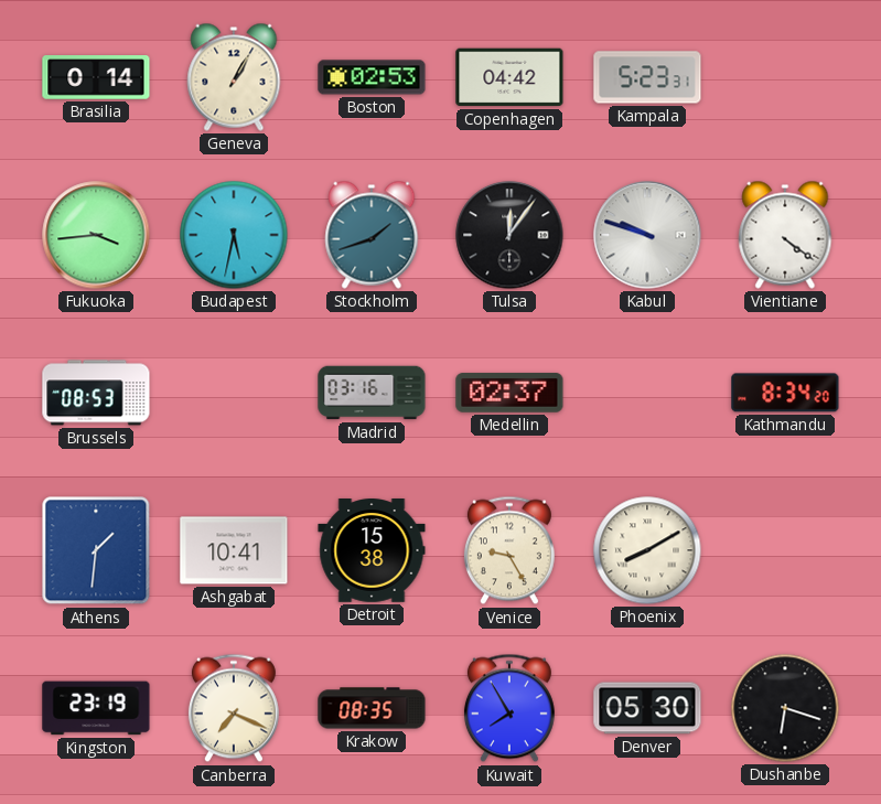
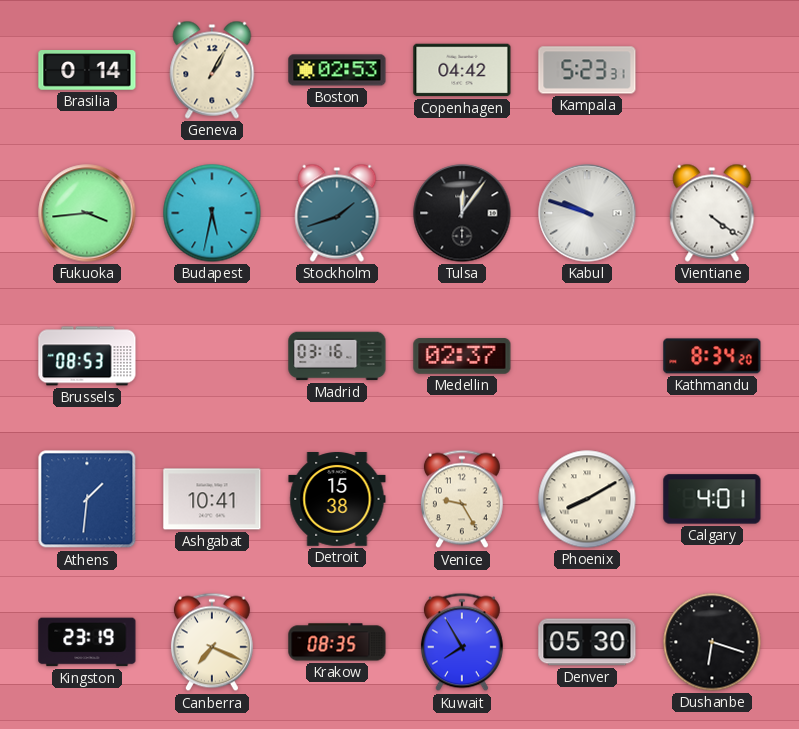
Calgary: none -> 4:01 (712, 499)
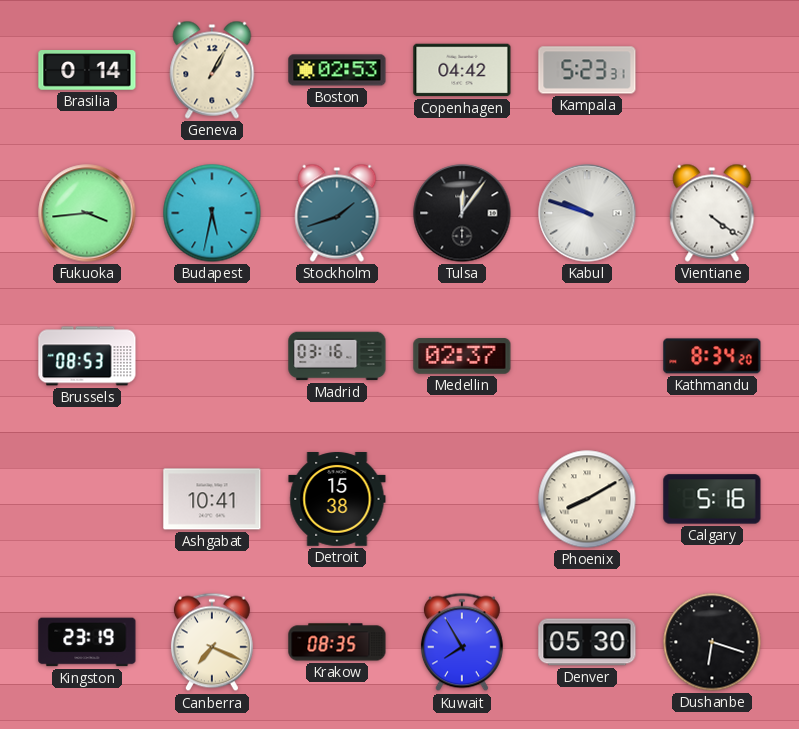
Athens: 1:31 -> none (87, 499)
Venice: 9:25 -> none (462, 499)
Calgary: 4:01 -> 5:16 (712, 499)
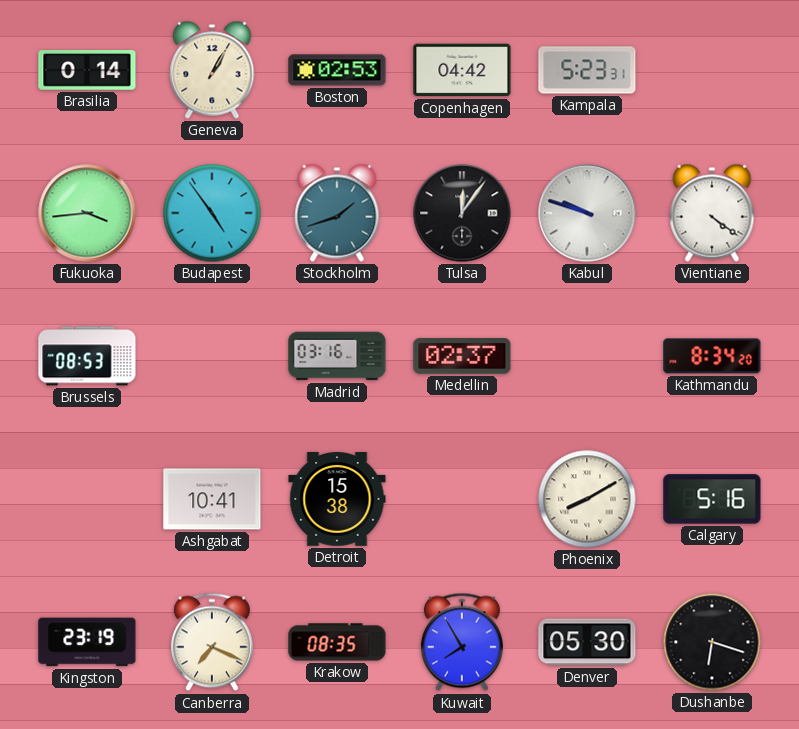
Budapest: 5:32 -> 4:54 (212, 213)
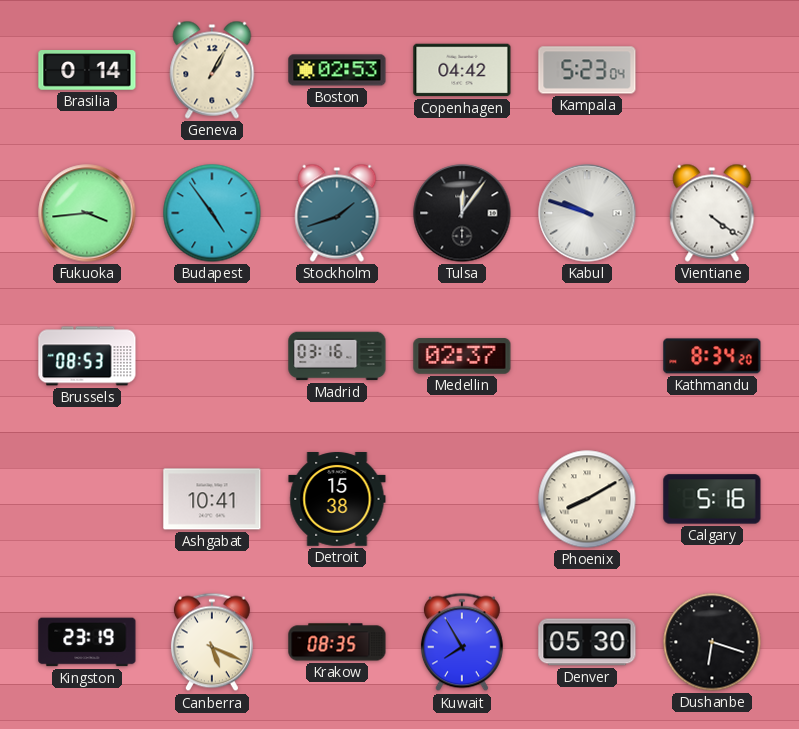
Kampala: 5:23:31 -> 5:23:04 (587, 70)
Canberra: 7:19 -> 5:19 (212, 642)
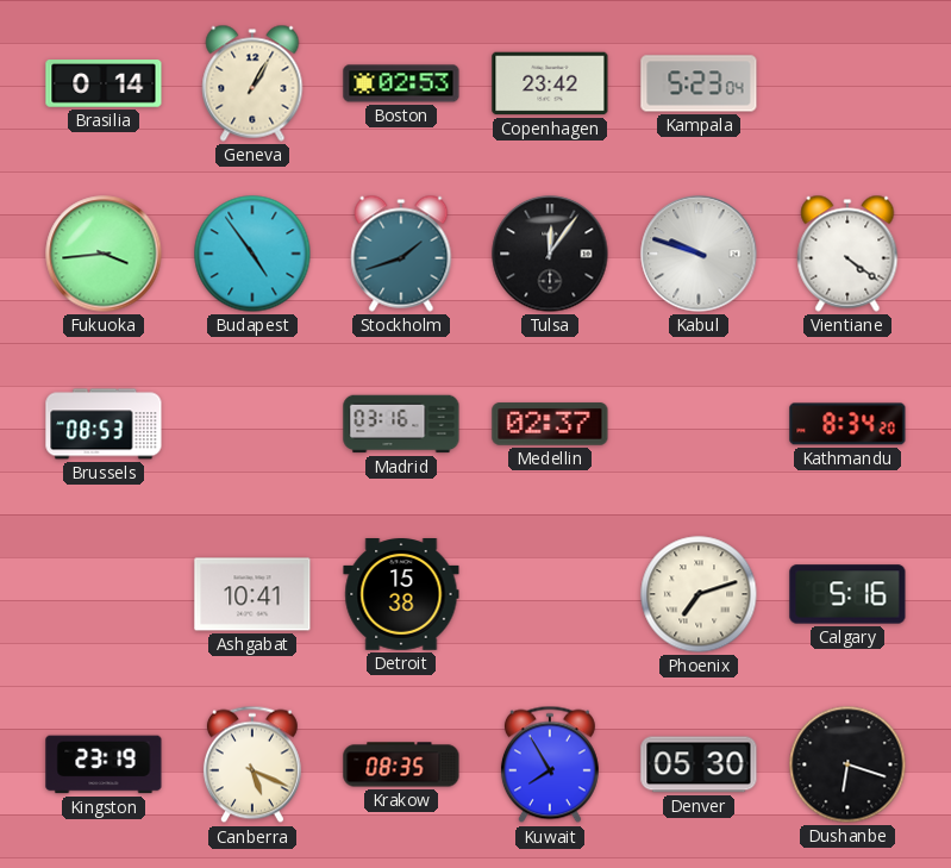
Copenhagen: 04:42 -> 23:42 (550, 83)
Phoenix: 8:10 -> 7:12 (699, 594)
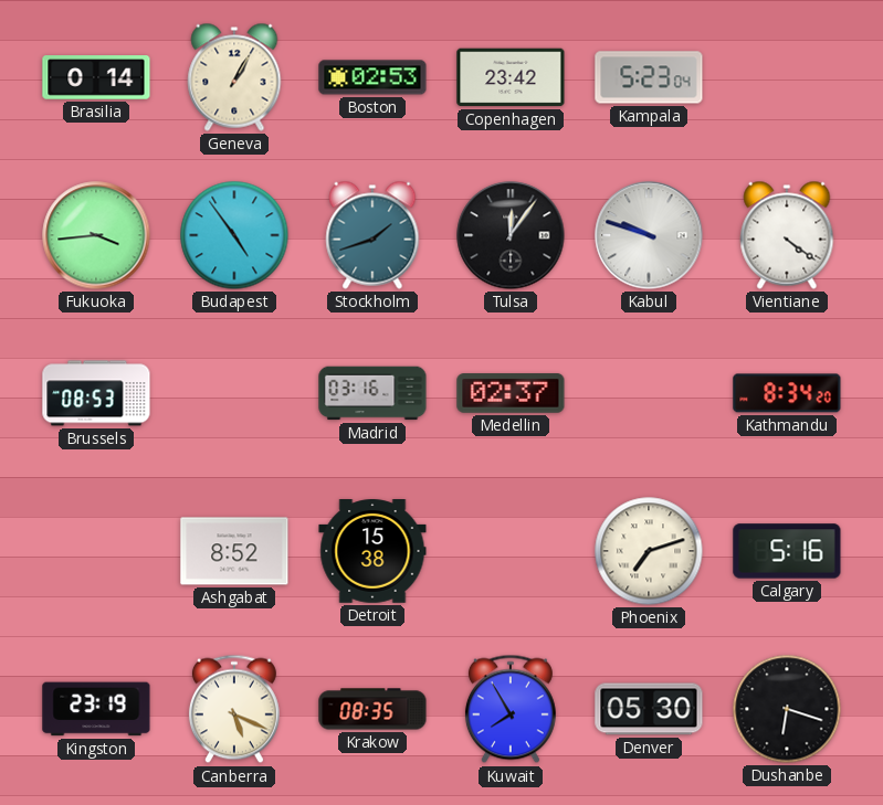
Ashgabat: 10:41 -> 8:52 (234, 551)
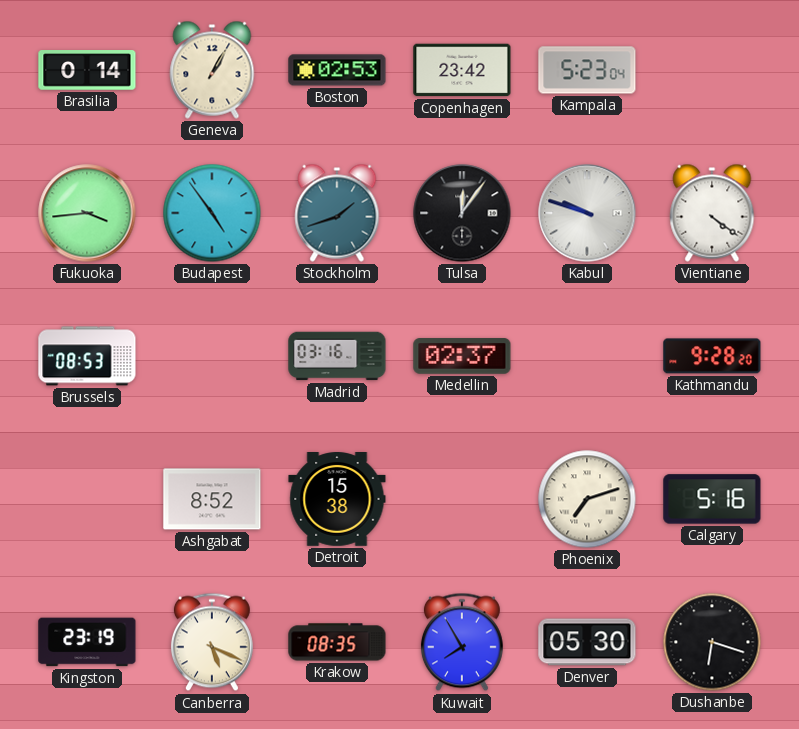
Kathmandu: 8:34 -> 9:28 (712, 356)
